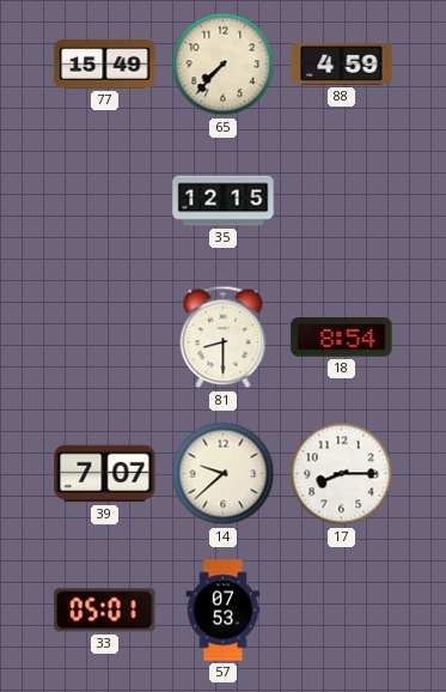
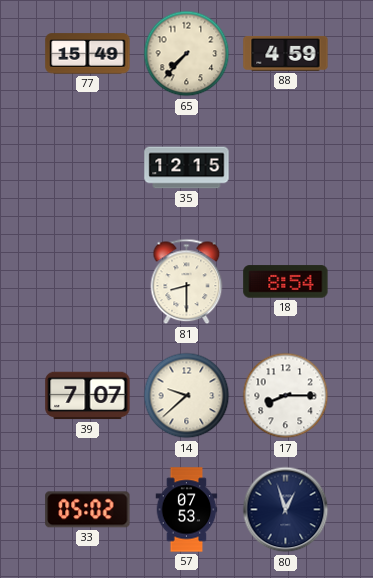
33: 05:01 -> 05:02 (88, 510)
80: none -> 12:57 (286, 510)
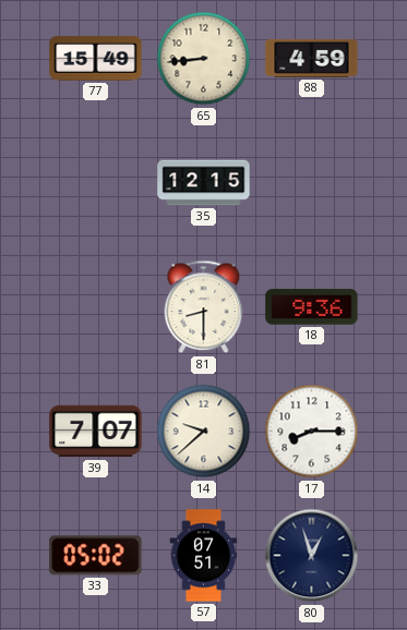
65: 7:37 -> 8:44 (204, 59)
18: 8:54 -> 9:36 (312, 307)
57: 07:53 -> 07:51 (204, 556)
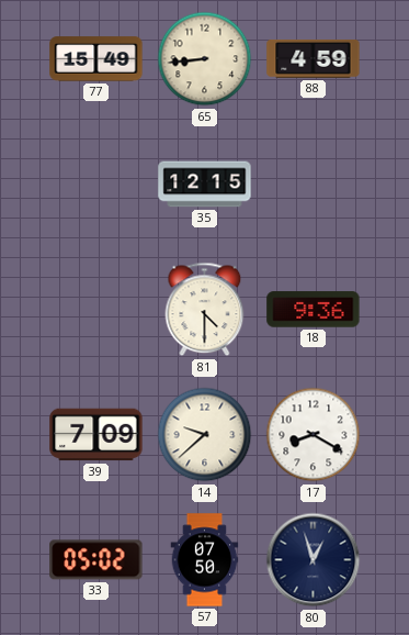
81: 8:30 -> 4:30 (205, 310)
39: 7:07 -> 7:09 (96, 435)
17: 8:15 -> 8:20 (314, 435)
57: 07:51 -> 07:50 (205, 560)
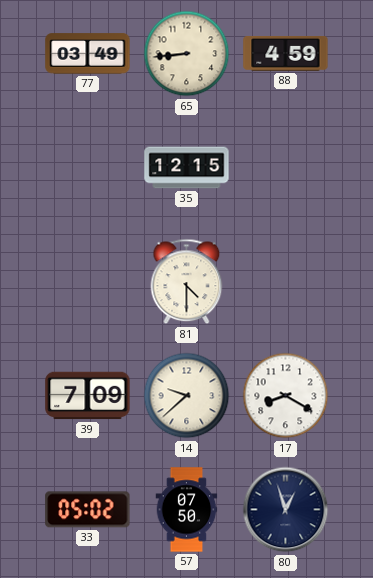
77: 15:49 -> 03:49 (88, 54)
18: 9:36 -> none (314, 310)
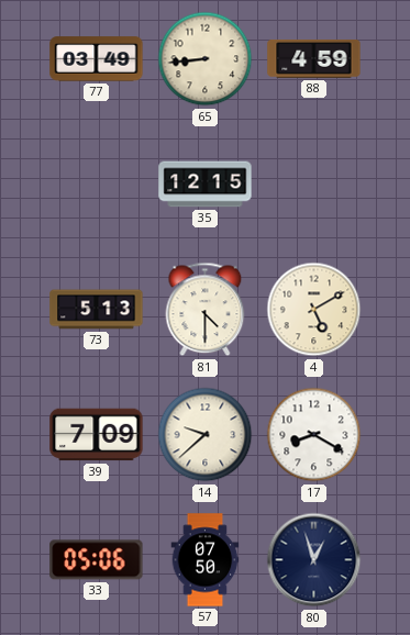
73: none -> 5:13 (97, 310)
4: none -> 5:10 (314, 310)
33: 05:02 -> 05:06 (97, 560)
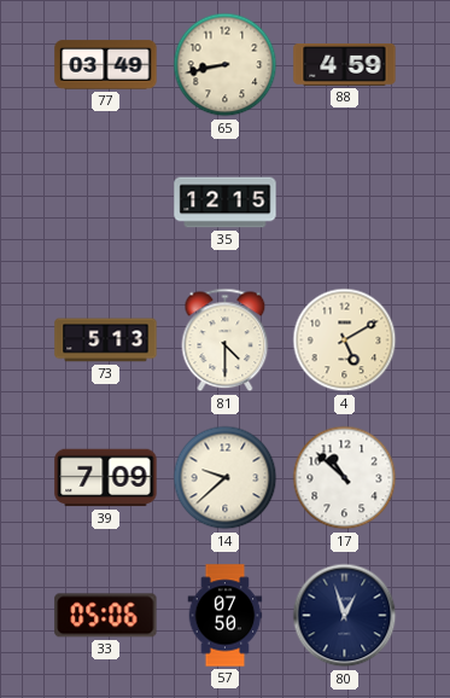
65: 8:44 -> 8:43 (226, 65)
17: 8:20 -> 10:52 (345, 478)
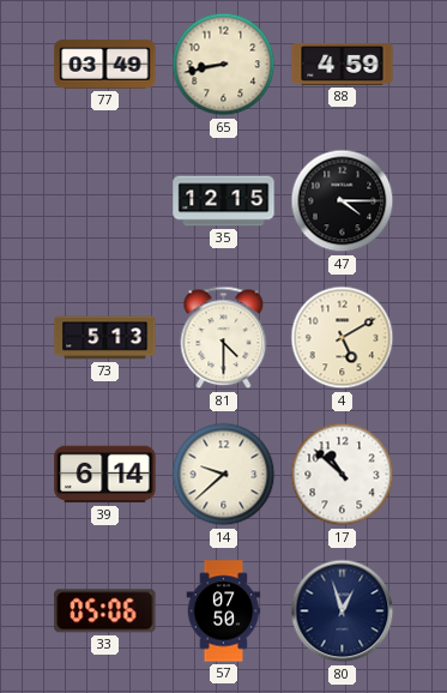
47: none -> 4:15 (343, 201)
39: 7:09 -> 6:14 (105, 475)
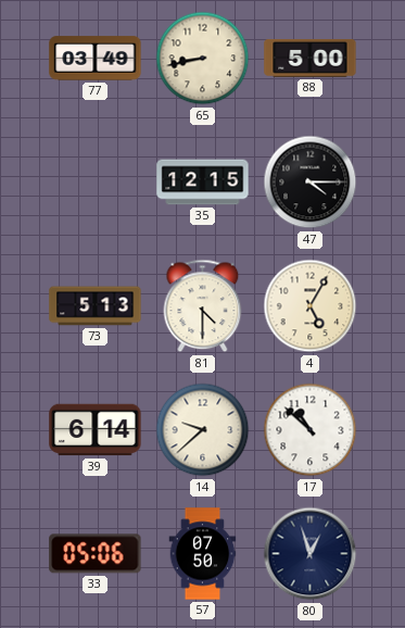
88: 4:59 -> 5:00 (311, 59)
4: 5:10 -> 5:05 (311, 306)
